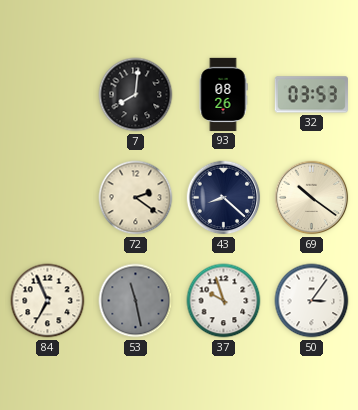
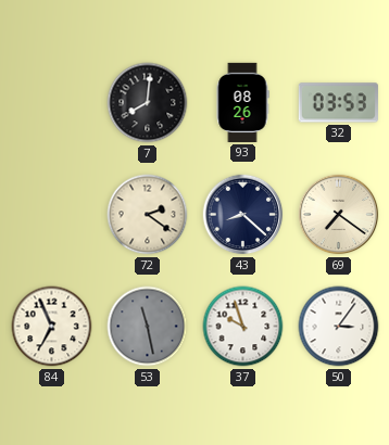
69: 10:21 -> 7:21 (339, 215)
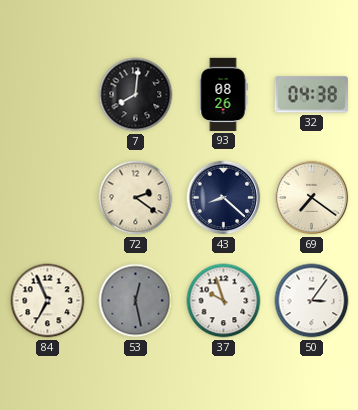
32: 03:53 -> 04:38 (311, 95)
53: 11:28 -> 12:28 (136, 301)
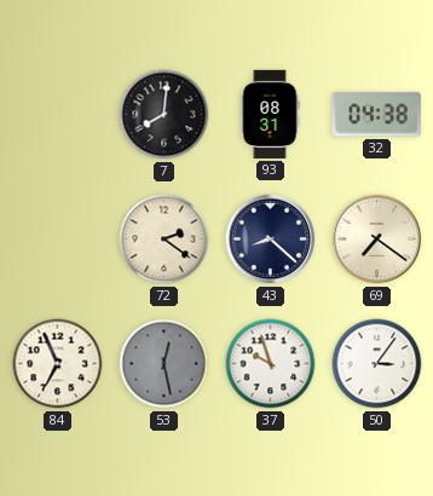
93: 08:26 -> 08:31 (270, 114)
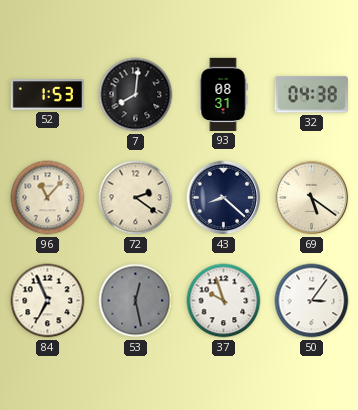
52: none -> 1:53 (47, 95)
96: none -> 11:07 (48, 198)
69: 7:21 -> 5:21 (312, 198)
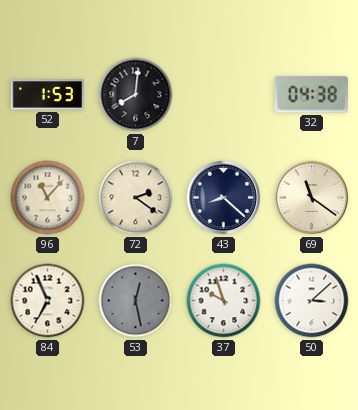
93: 08:31 -> none (223, 94)
69: 5:21 -> 11:21 (312, 198)
50: 3:06 -> 3:08 (312, 301)
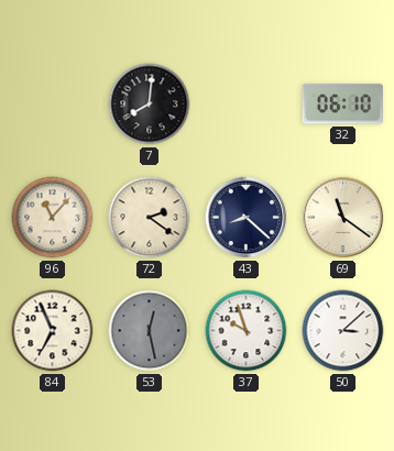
52: 1:53 -> none (47, 95)
32: 04:38 -> 06:10 (342, 105)
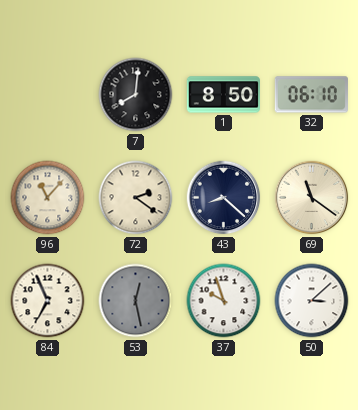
1: none -> 8:50 (223, 95)
